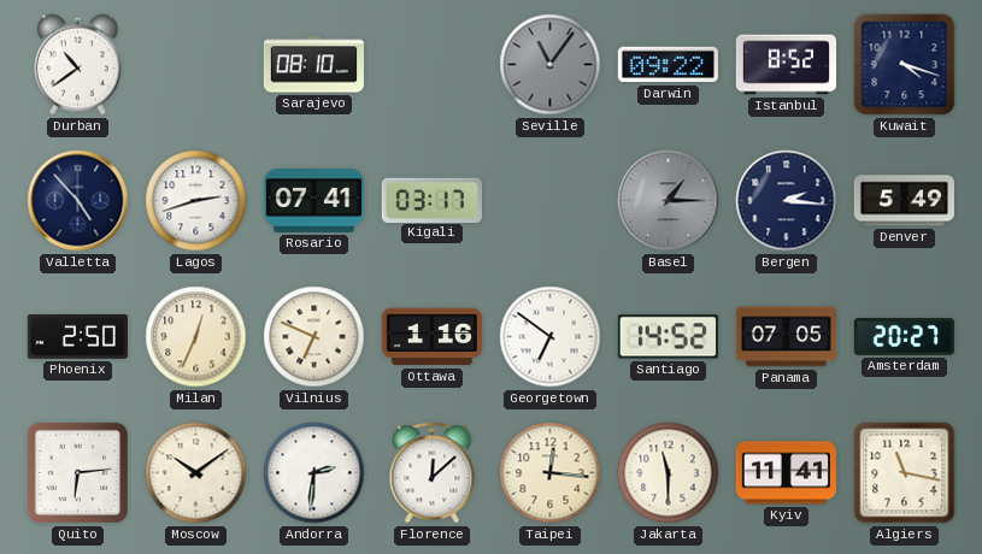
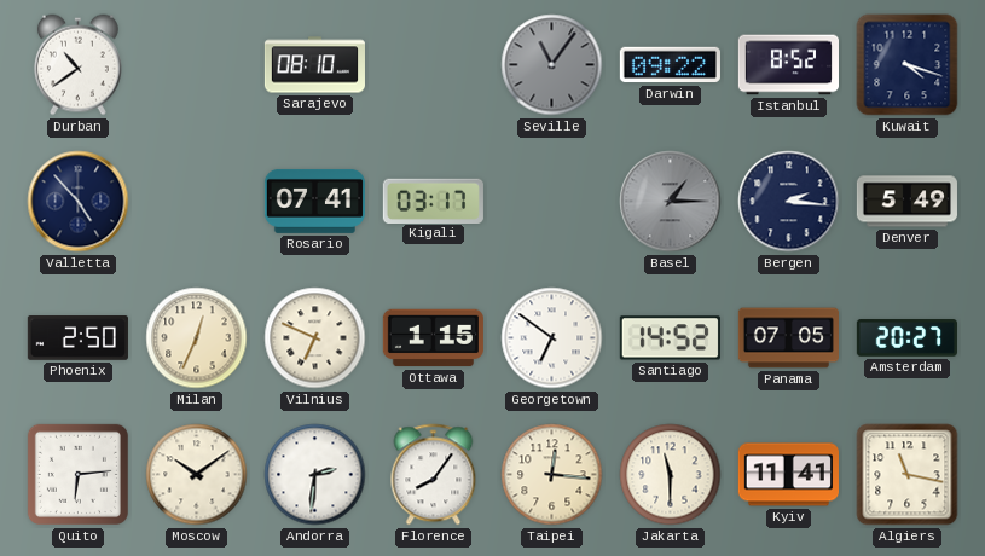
Lagos: 2:42 -> none (196, 201)
Ottawa: 1:16 -> 1:15 (433, 338)
Florence: 12:08 -> 8:06 (434, 475)
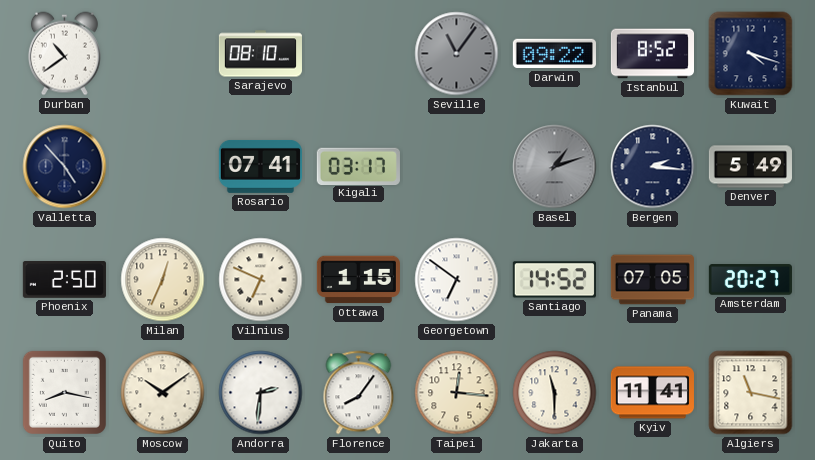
Basel: 1:15 -> 1:12 (555, 167)
Quito: 6:14 -> 8:17 (64, 392)
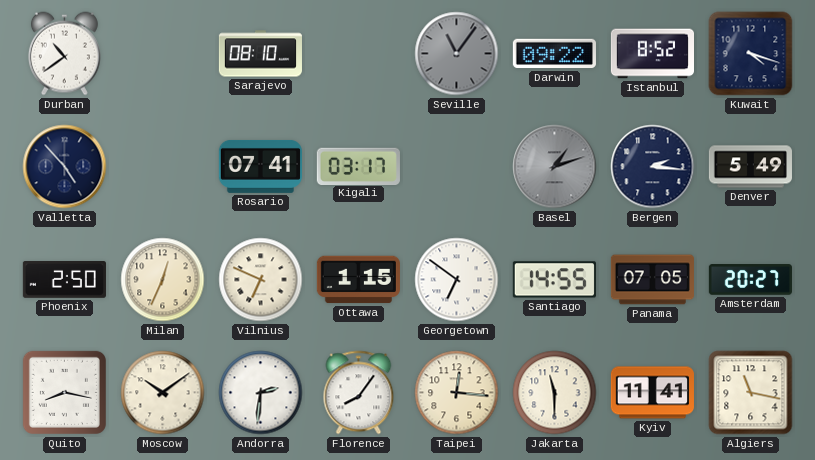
Santiago: 14:52 -> 14:55 (554, 280)
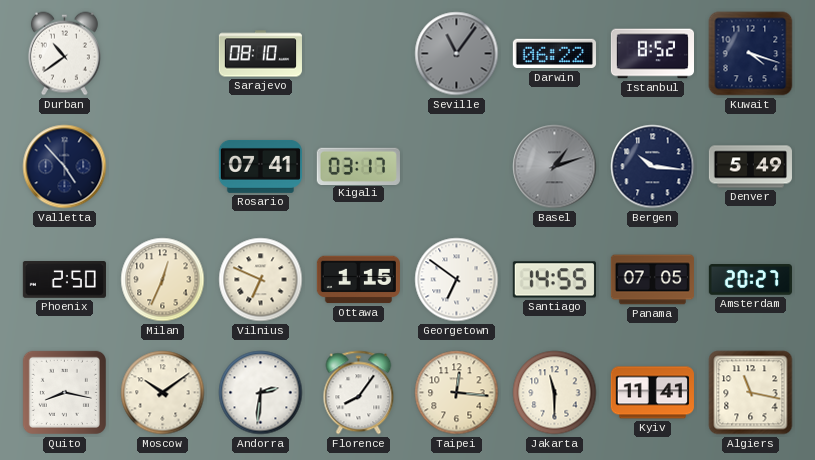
Darwin: 09:22 -> 06:22 (554, 54)
Bergen: 2:16 -> 10:16 (653, 167)
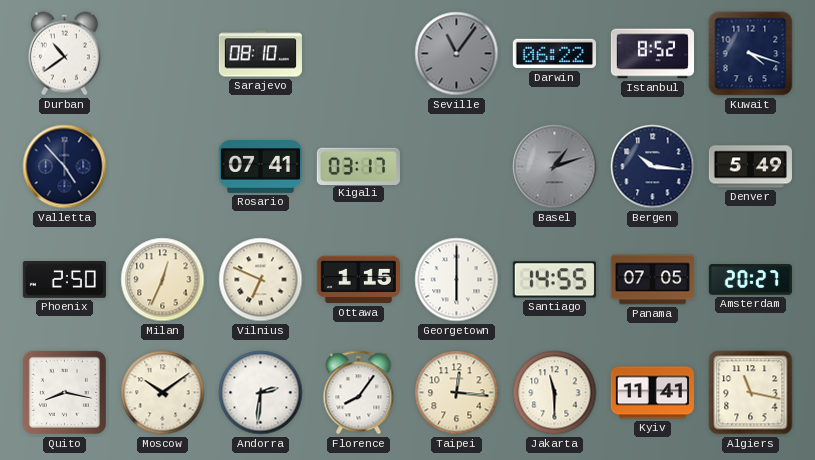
Georgetown: 6:51 -> 6:00 (457, 280)
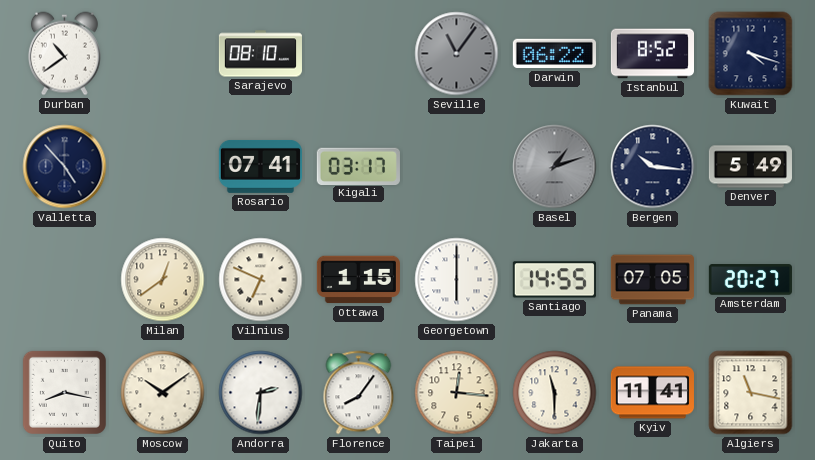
Phoenix: 2:50 -> none (64, 280)
Milan: 12:34 -> 12:39 (163, 280)
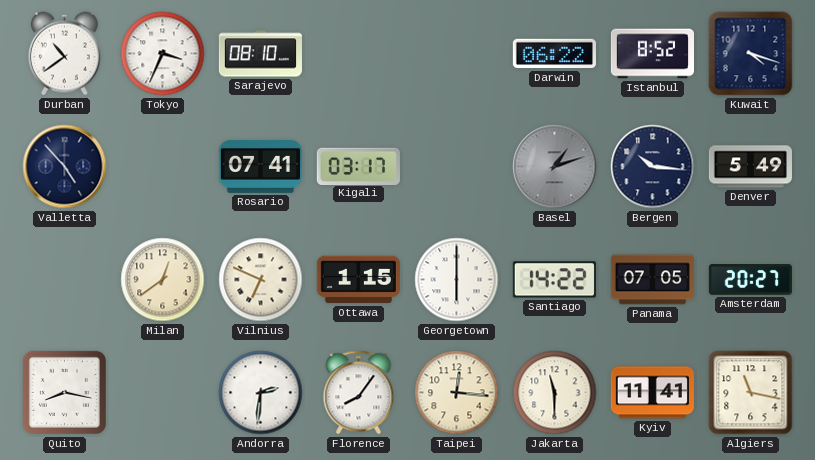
Tokyo: none -> 3:34 (163, 54)
Seville: 11:06 -> none (457, 54)
Santiago: 14:55 -> 14:22 (554, 280)
Moscow: 10:09 -> none (163, 393)
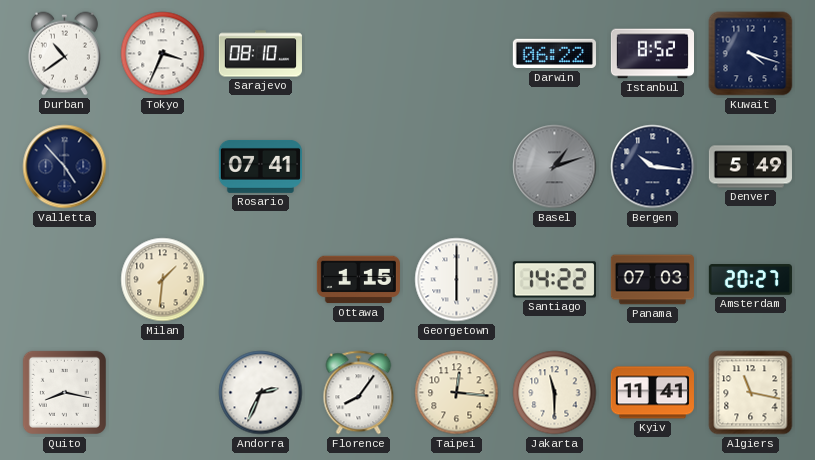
Kigali: 03:17 -> none (358, 166)
Milan: 12:39 -> 1:31 (163, 280)
Vilnius: 6:49 -> none (261, 280)
Panama: 07:05 -> 07:03 (652, 280)
Andorra: 2:31 -> 2:34 (261, 393)
